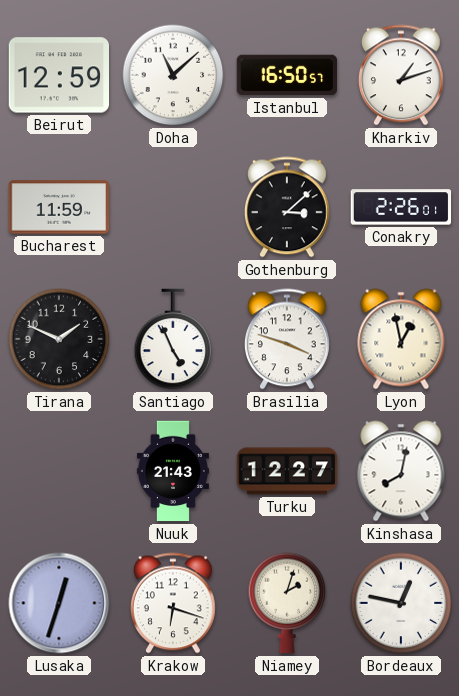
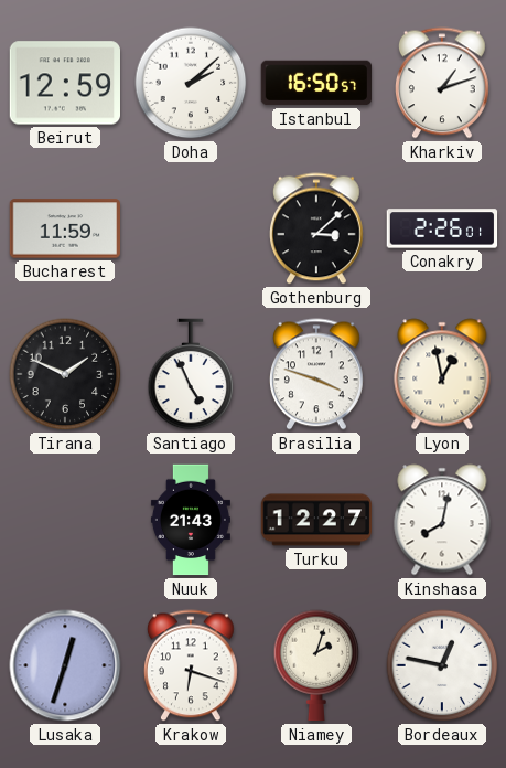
Doha: 11:08 -> 2:08 (191, 83)
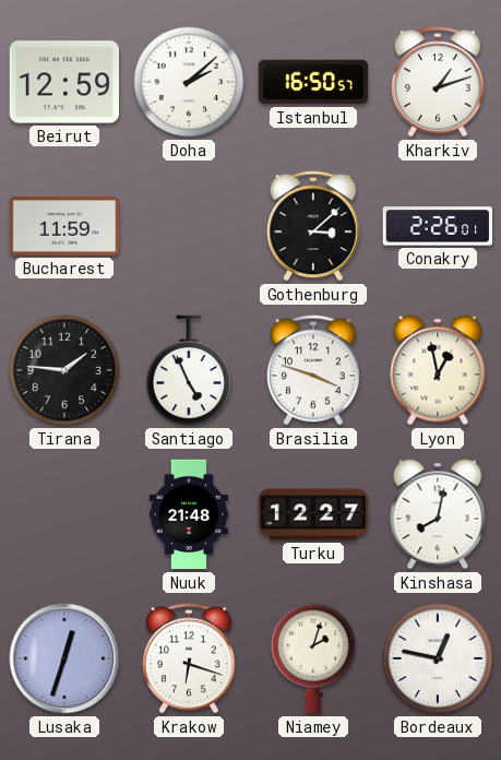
Tirana: 1:49 -> 1:46 (64, 370)
Nuuk: 21:43 -> 21:48 (189, 514)
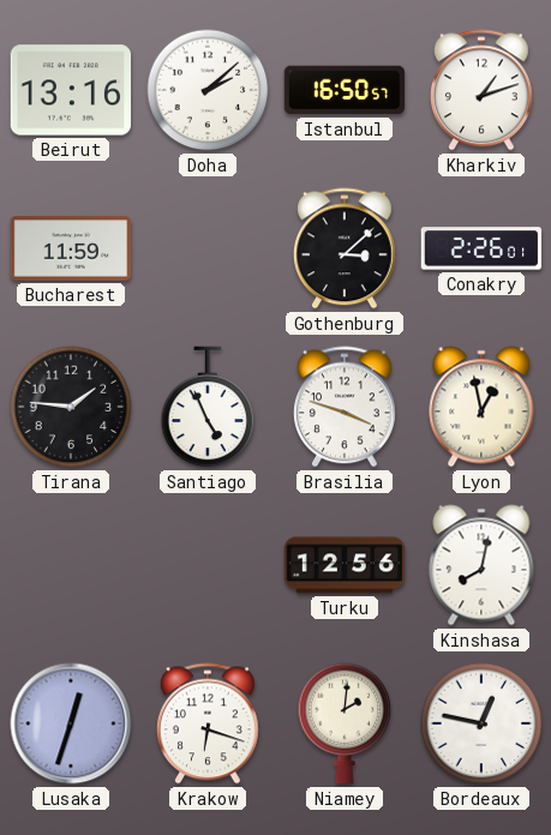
Beirut: 12:59 -> 13:16 (70, 90)
Nuuk: 21:48 -> none (189, 514)
Turku: 12:27 -> 12:56 (345, 565)
Niamey: 2:03 -> 2:01 (345, 723)
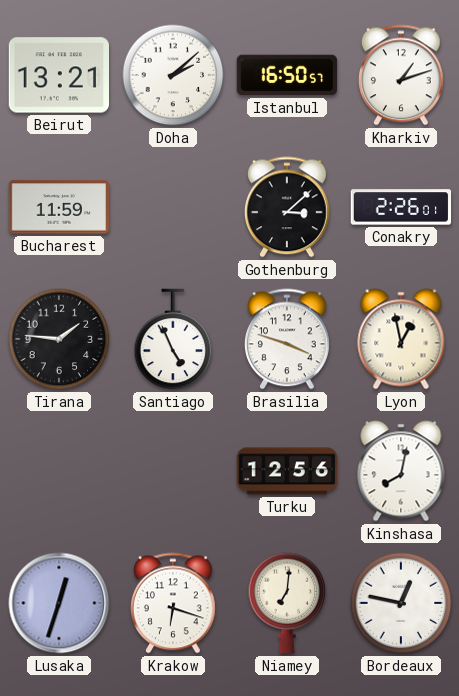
Beirut: 13:16 -> 13:21 (58, 75)
Niamey: 2:01 -> 7:01 (287, 603)
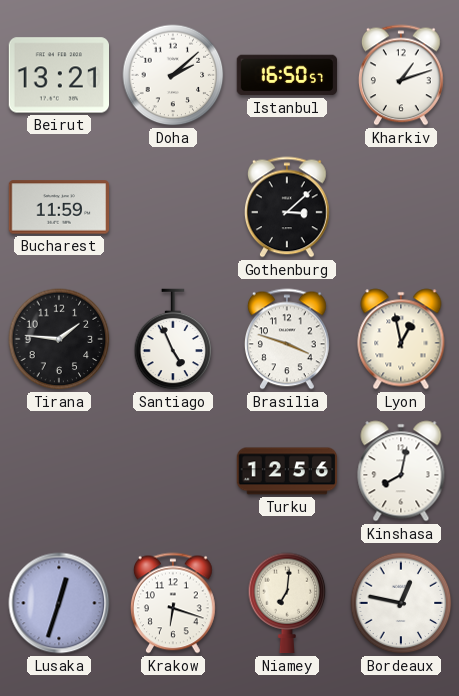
Conakry: 2:26 -> none (401, 207)
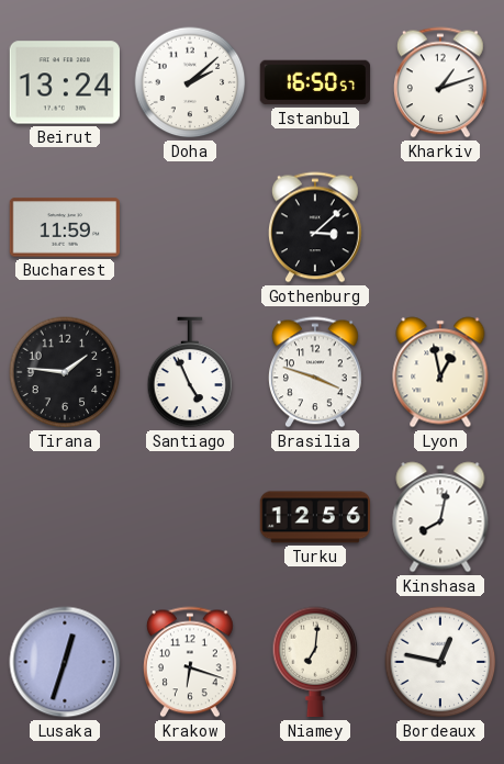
Beirut: 13:21 -> 13:24 (64, 82)
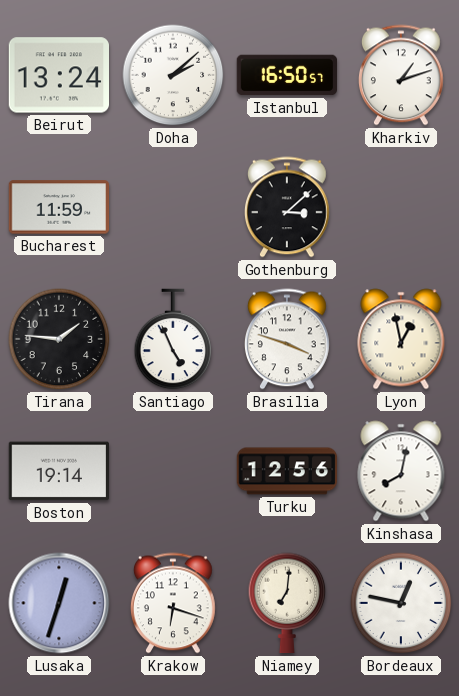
Boston: none -> 19:14 (58, 471)
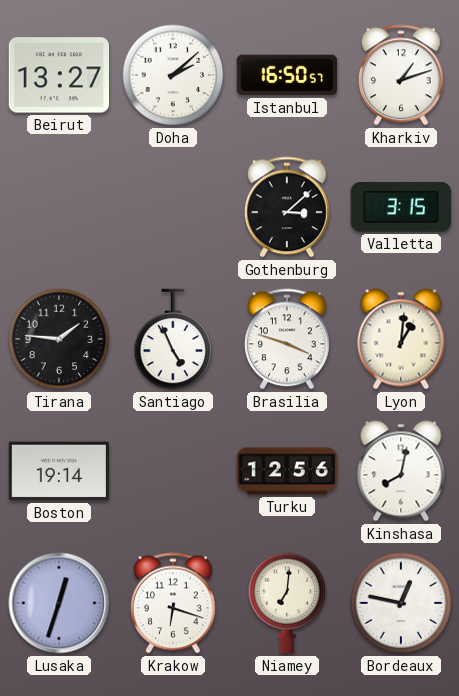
Beirut: 13:24 -> 13:27 (58, 75)
Bucharest: 11:59 -> none (59, 207)
Valletta: none -> 3:15 (401, 208)
Lyon: 12:58 -> 1:01 (401, 339)
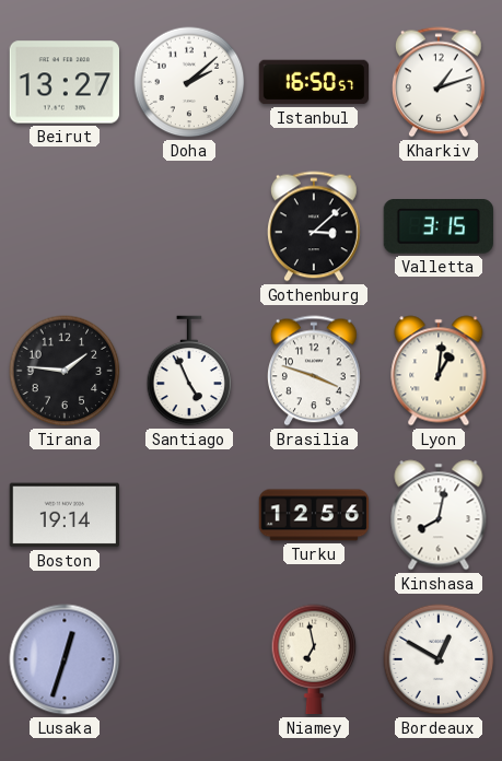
Krakow: 6:18 -> none (173, 603)
Niamey: 7:01 -> 6:58 (314, 659)
Bordeaux: 12:47 -> 12:50 (439, 659)
